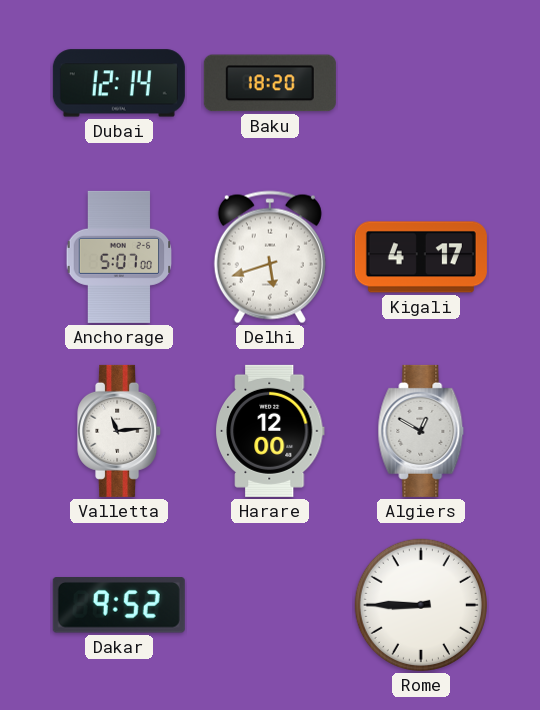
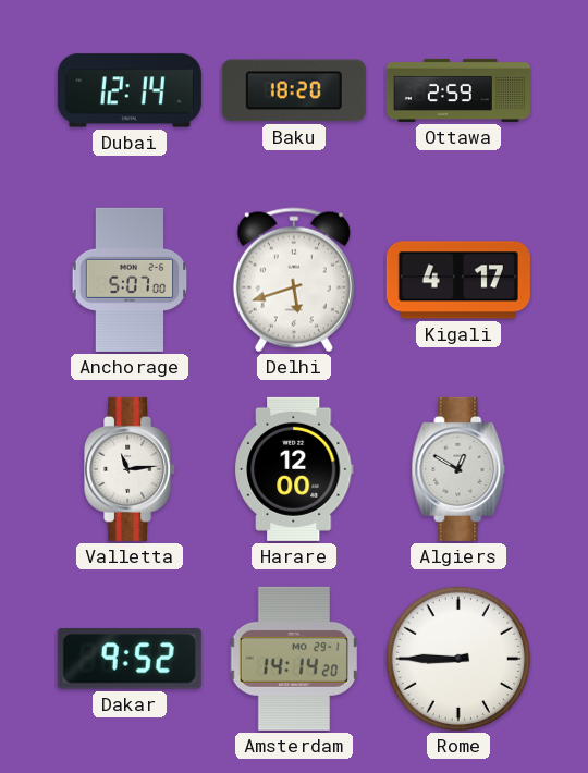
Ottawa: none -> 2:59 (458, 90)
Amsterdam: none -> 14:14 (294, 659)
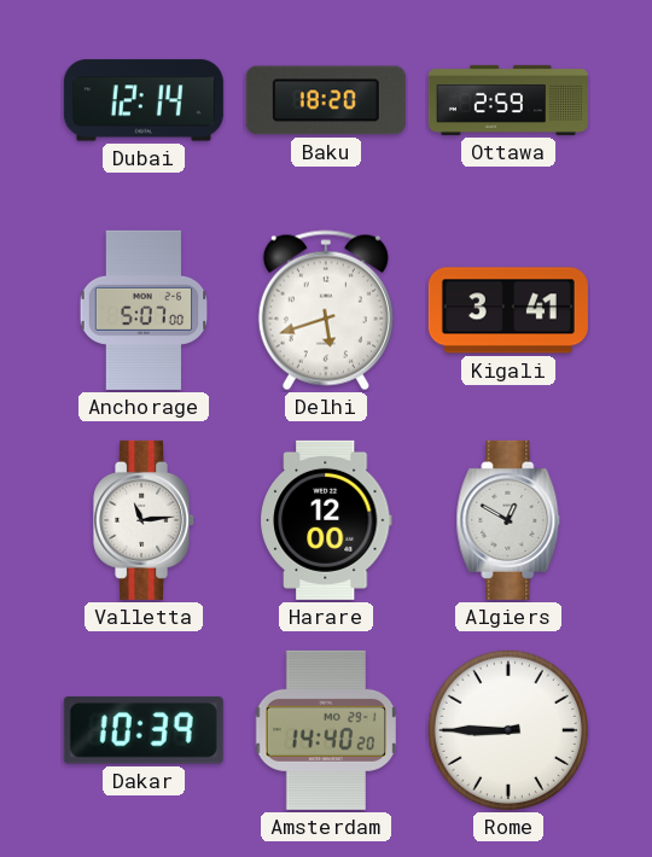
Kigali: 4:17 -> 3:41 (508, 310)
Dakar: 9:52 -> 10:39 (144, 731)
Amsterdam: 14:14 -> 14:40 (326, 730)
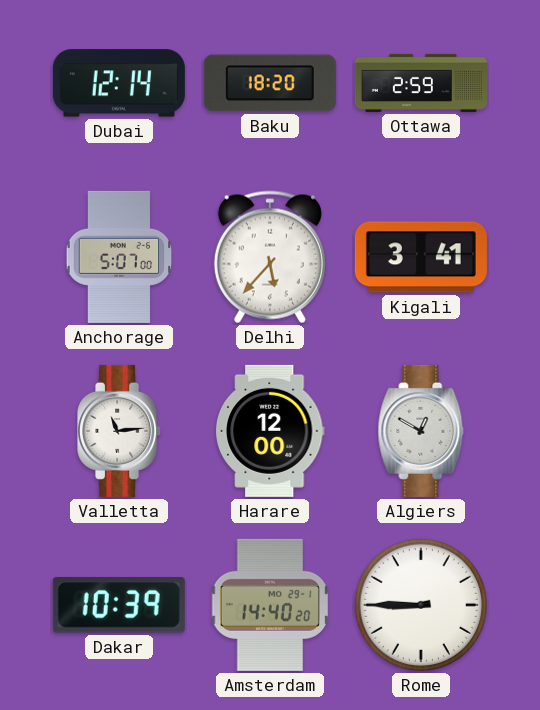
Delhi: 5:42 -> 5:37 (270, 257)
